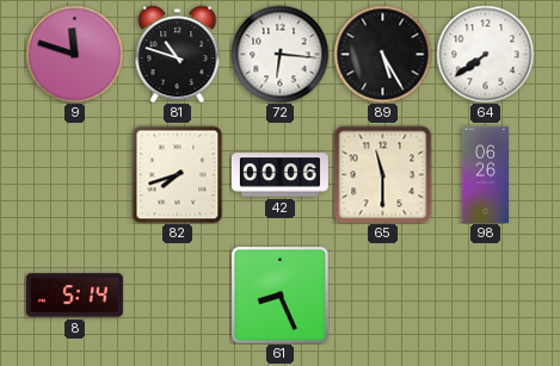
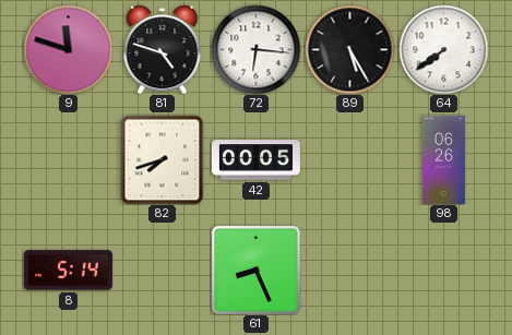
81: 10:48 -> 4:48 (163, 49)
42: 00:06 -> 00:05 (255, 160)
65: 11:30 -> none (382, 174)
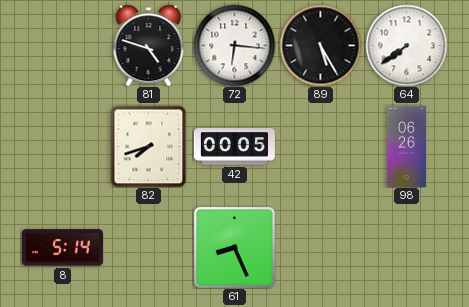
9: 11:48 -> none (68, 49)
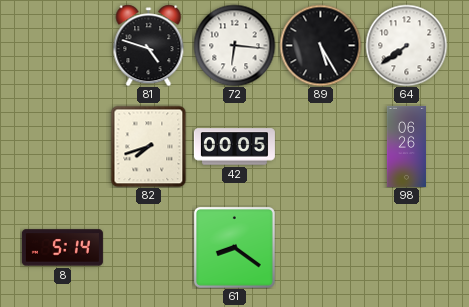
61: 8:26 -> 8:21 (234, 247)
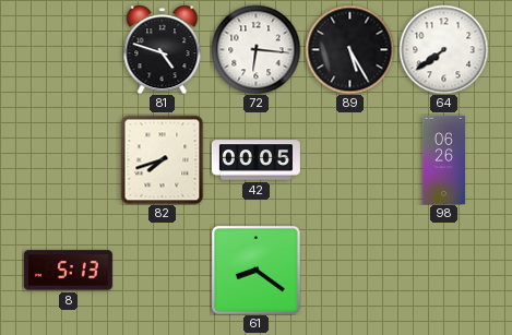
8: 5:14 -> 5:13 (68, 271)
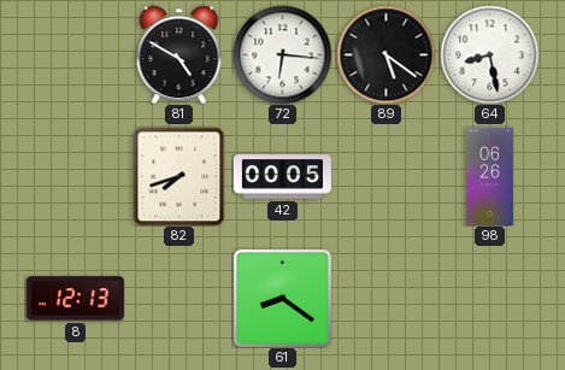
81: 4:48 -> 4:50 (179, 54)
89: 5:25 -> 5:21 (386, 54)
64: 7:39 -> 8:28 (489, 54)
8: 5:13 -> 12:13 (75, 299)
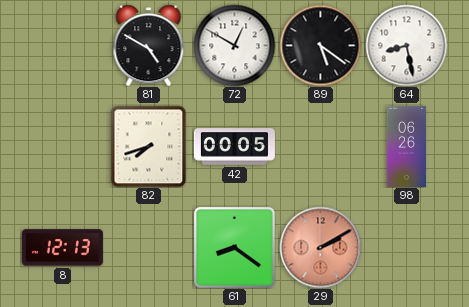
72: 6:16 -> 12:50 (234, 45)
29: none -> 2:10 (320, 247)
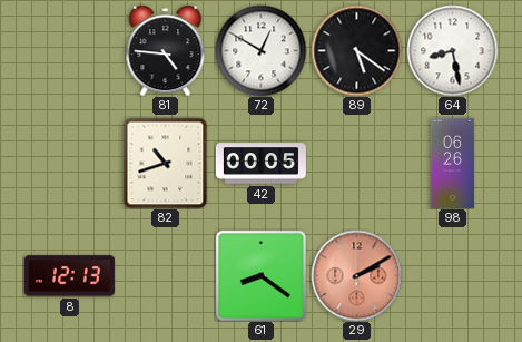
81: 4:50 -> 4:46 (166, 50)
82: 7:42 -> 10:42 (166, 163)
